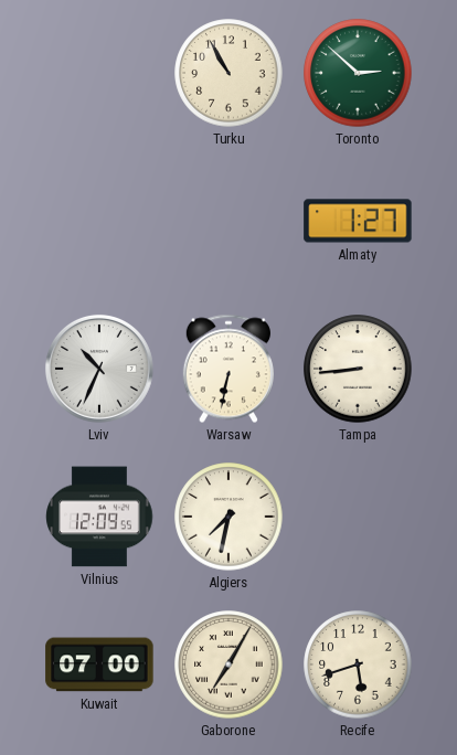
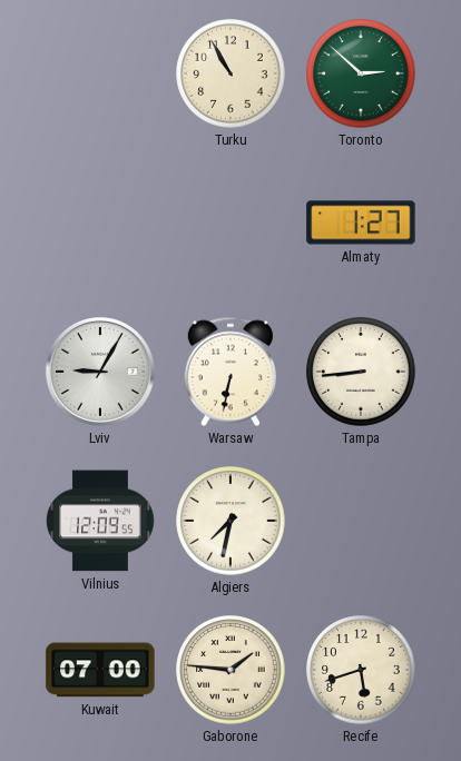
Lviv: 10:34 -> 9:05 (100, 372)
Gaborone: 7:05 -> 1:46 (230, 670)
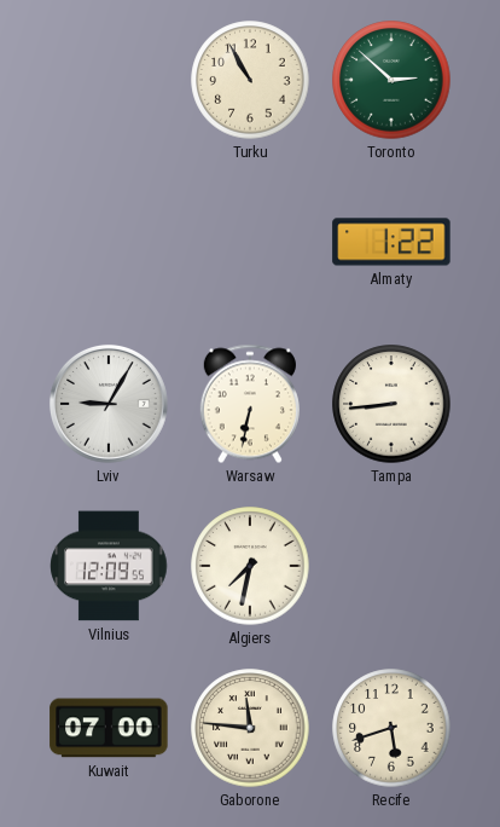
Almaty: 1:27 -> 1:22 (391, 242)
Gaborone: 1:46 -> 11:46 (250, 728)
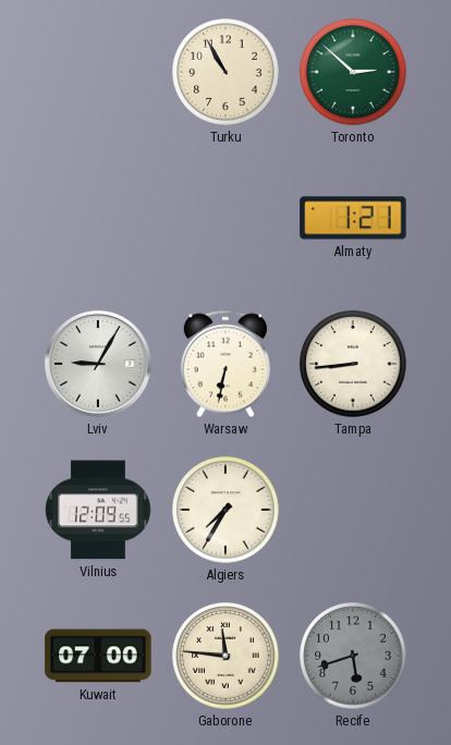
Almaty: 1:22 -> 1:21 (353, 218)
Algiers: 7:32 -> 7:35 (225, 510)
Recife dial: cream -> grey (353, 656)
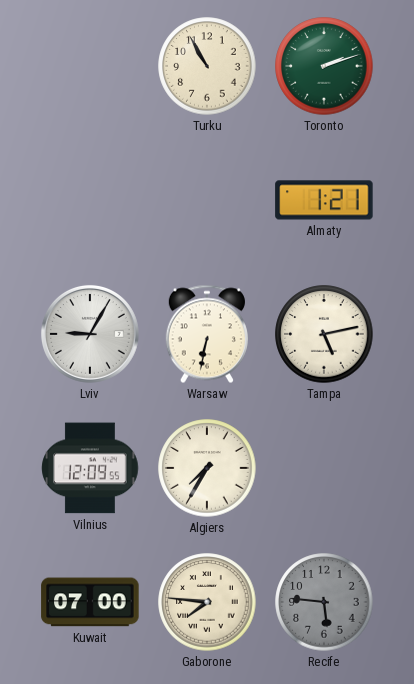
Toronto: 2:52 -> 2:12 (324, 66)
Tampa: 8:44 -> 5:13 (324, 334)
Gaborone: 11:46 -> 7:46 (207, 602)
Recife: 5:42 -> 5:46 (324, 602)
